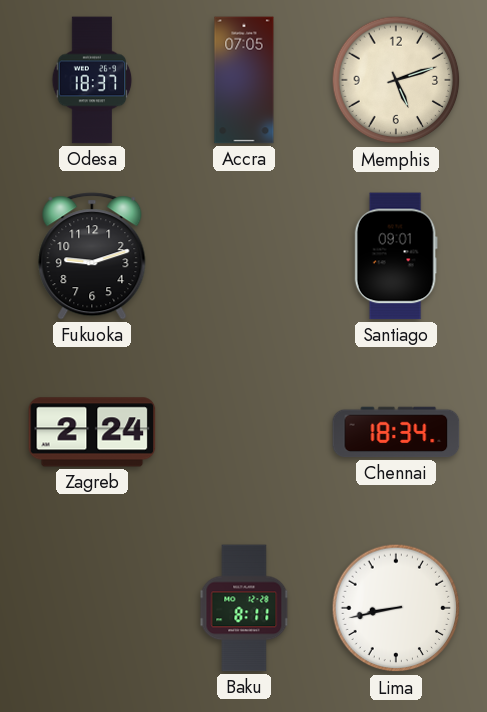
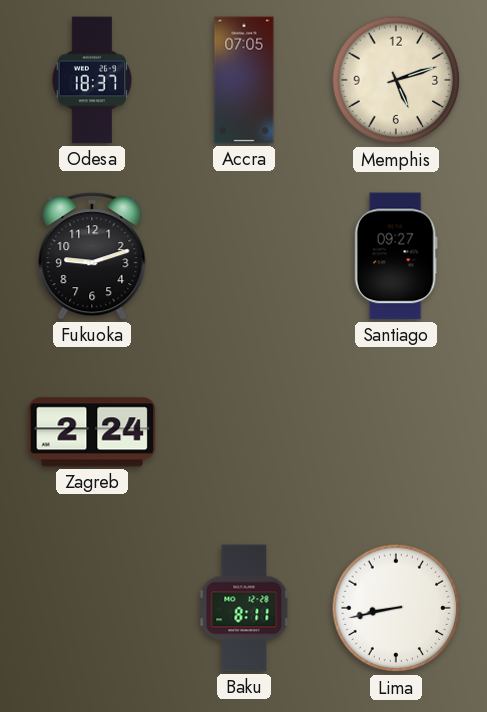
Santiago: 09:01 -> 09:27 (396, 256)
Chennai: 18:34 -> none (396, 432)
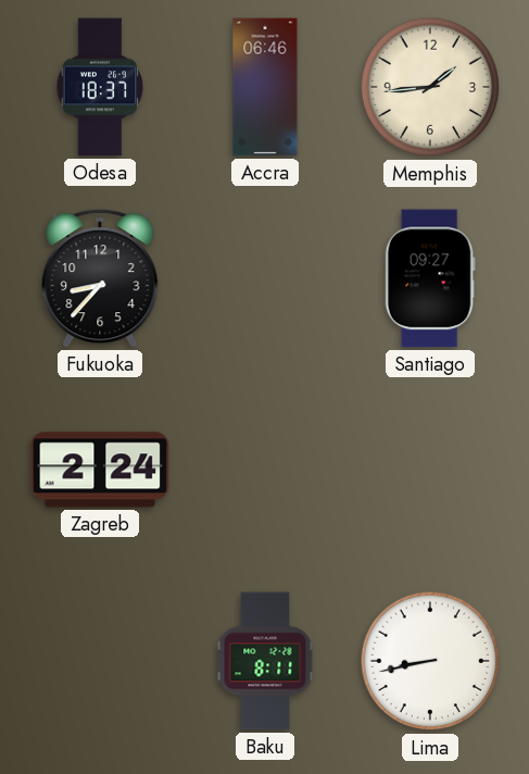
Accra: 07:05 -> 06:46 (265, 87)
Memphis: 5:12 -> 1:44 (430, 87)
Fukuoka: 9:12 -> 8:37 (100, 278)
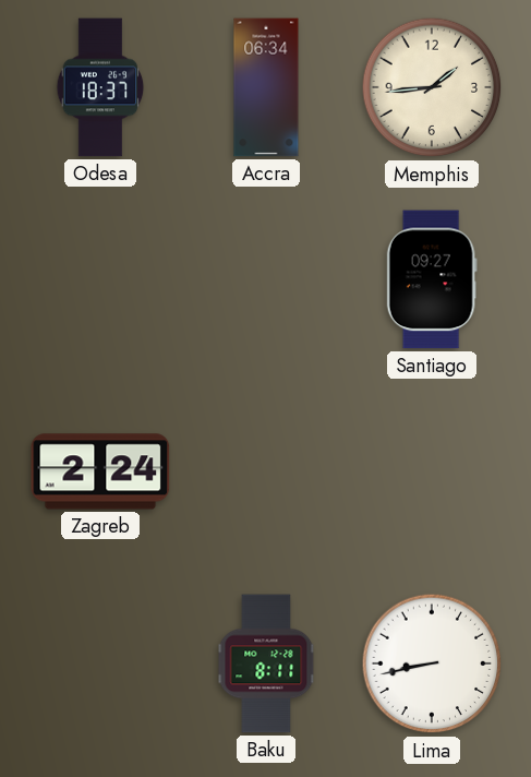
Accra: 06:46 -> 06:34 (266, 87)
Fukuoka: 8:37 -> none (100, 278)
